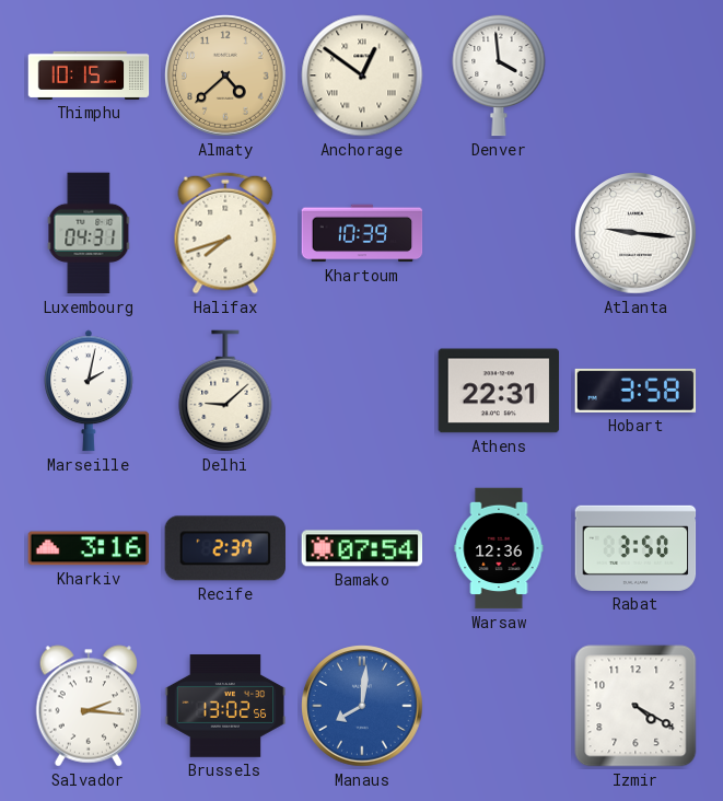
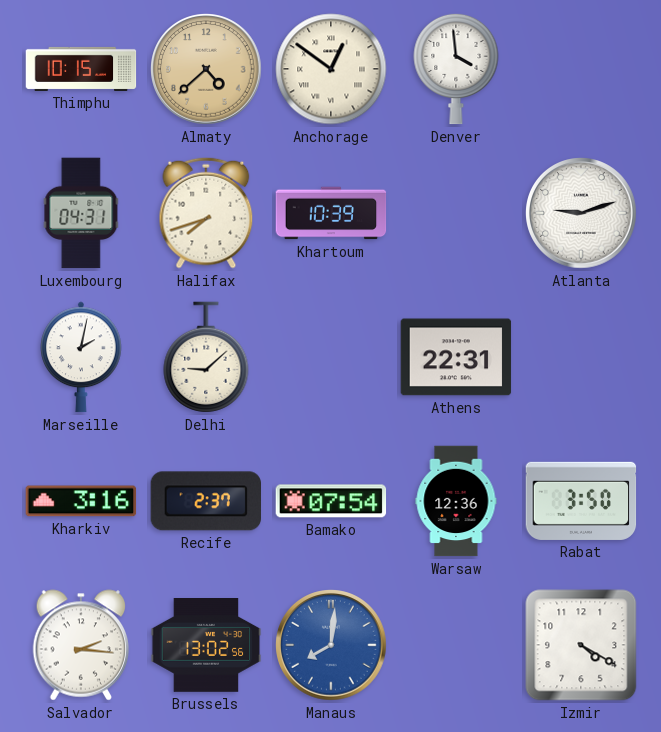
Atlanta: 9:16 -> 9:12 (581, 213)
Hobart: 3:58 -> none (635, 391)
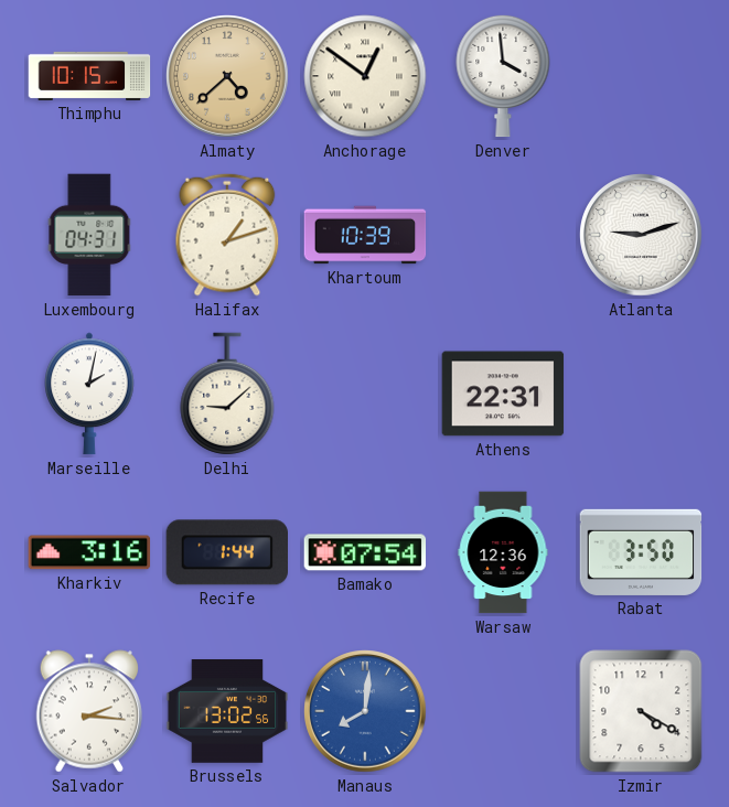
Halifax: 7:42 -> 1:12 (227, 235)
Recife: 2:37 -> 1:44 (227, 552)
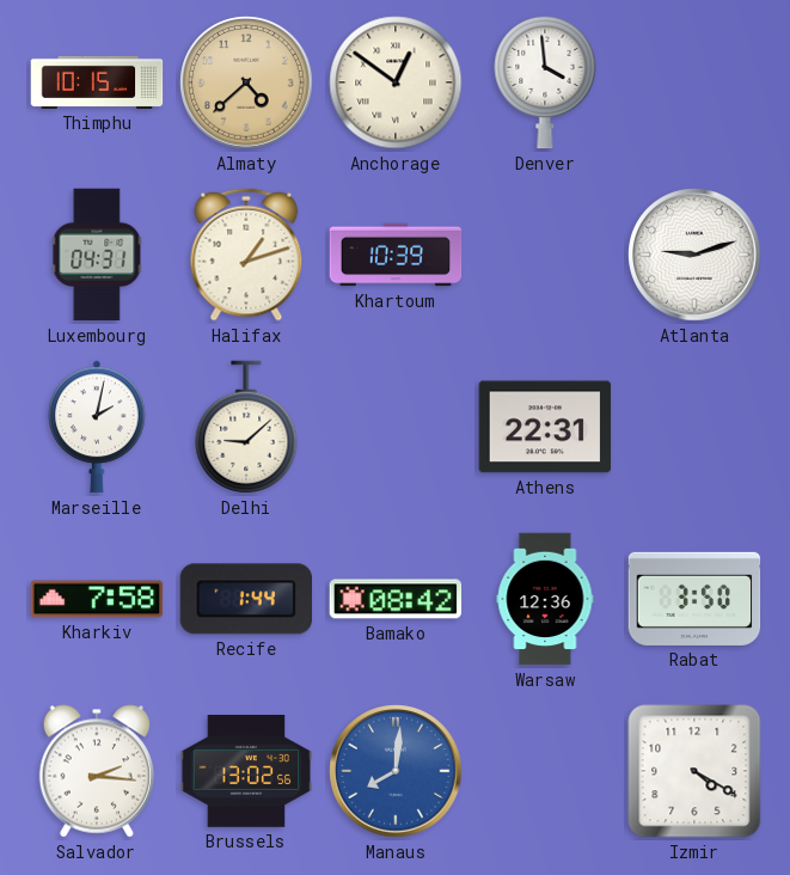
Kharkiv: 3:16 -> 7:58 (97, 599)
Bamako: 07:54 -> 08:42 (396, 599)
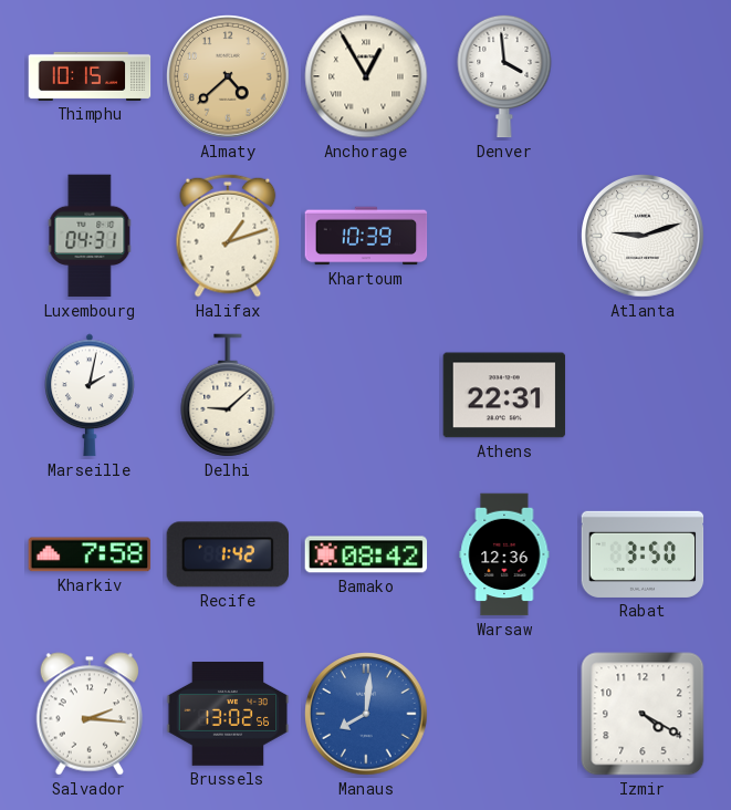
Anchorage: 12:51 -> 12:55 (366, 76)
Recife: 1:44 -> 1:42 (228, 554)
